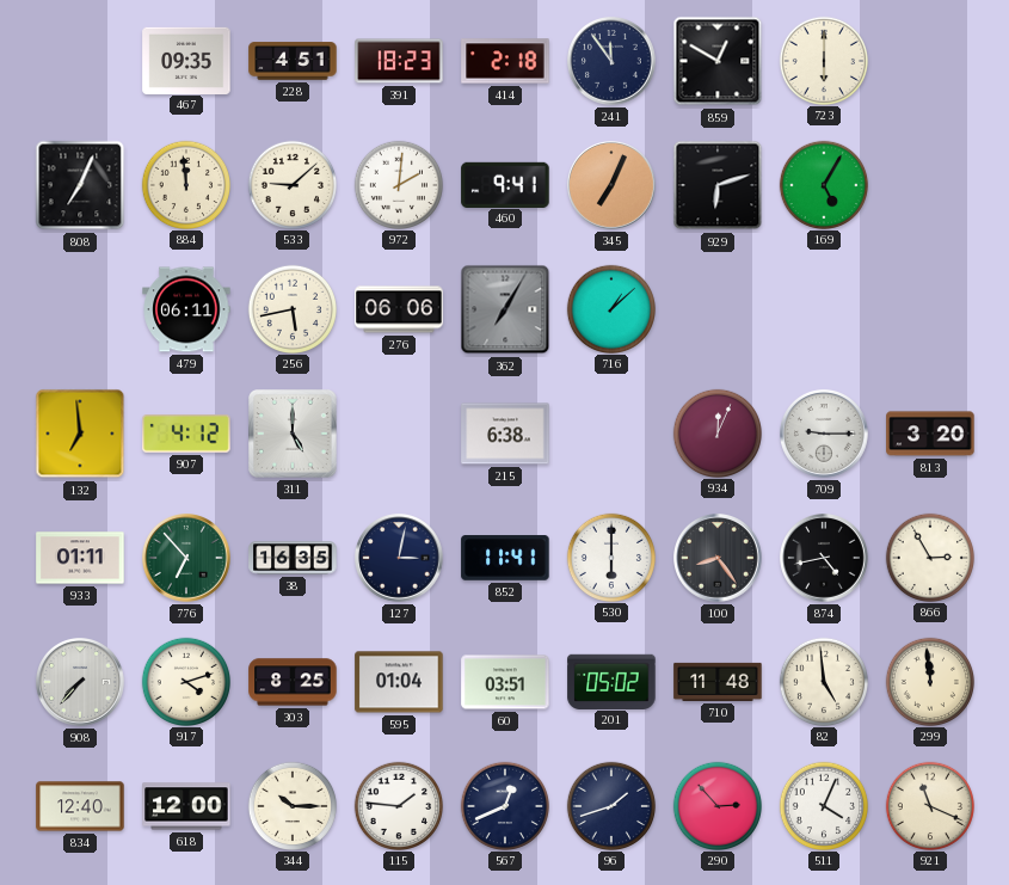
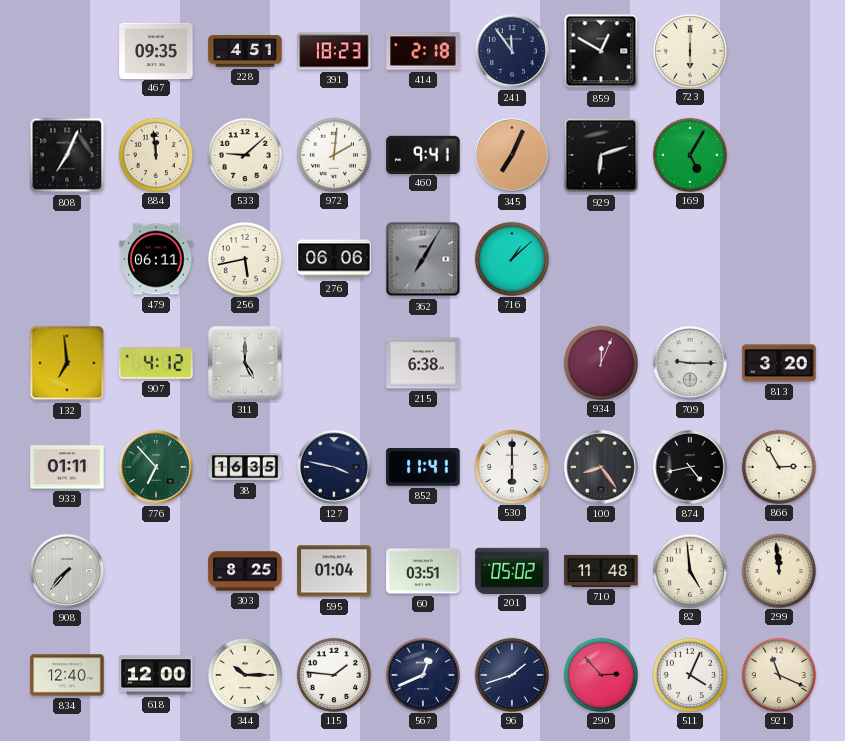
127: 3:02 -> 3:47 (335, 468)
917: 4:12 -> none (185, 681)
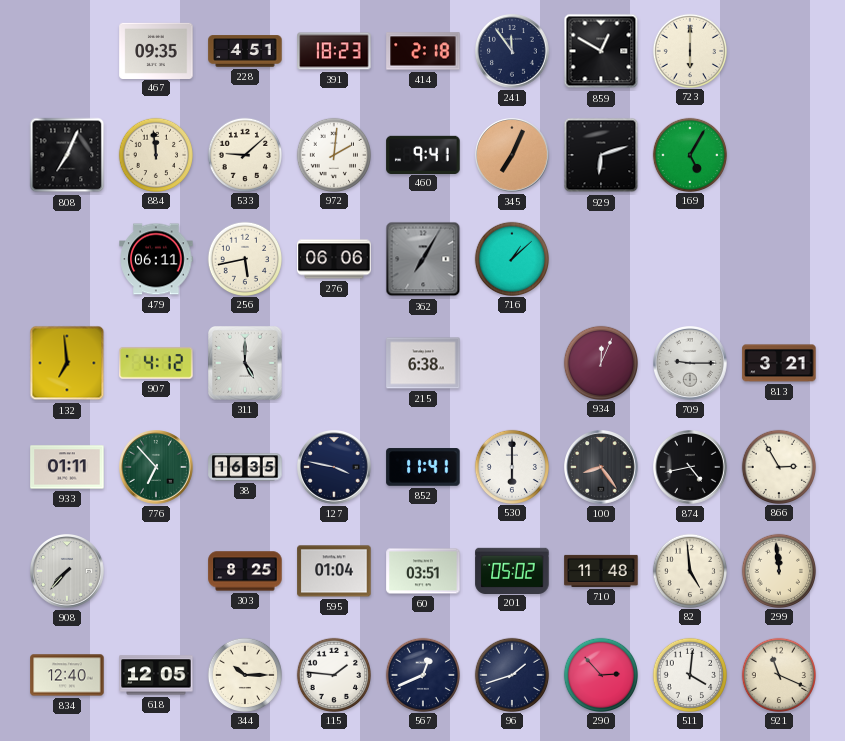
813: 3:20 -> 3:21 (779, 363)
618: 12:00 -> 12:05 (156, 675)
511: 4:04 -> 4:01 (689, 674)
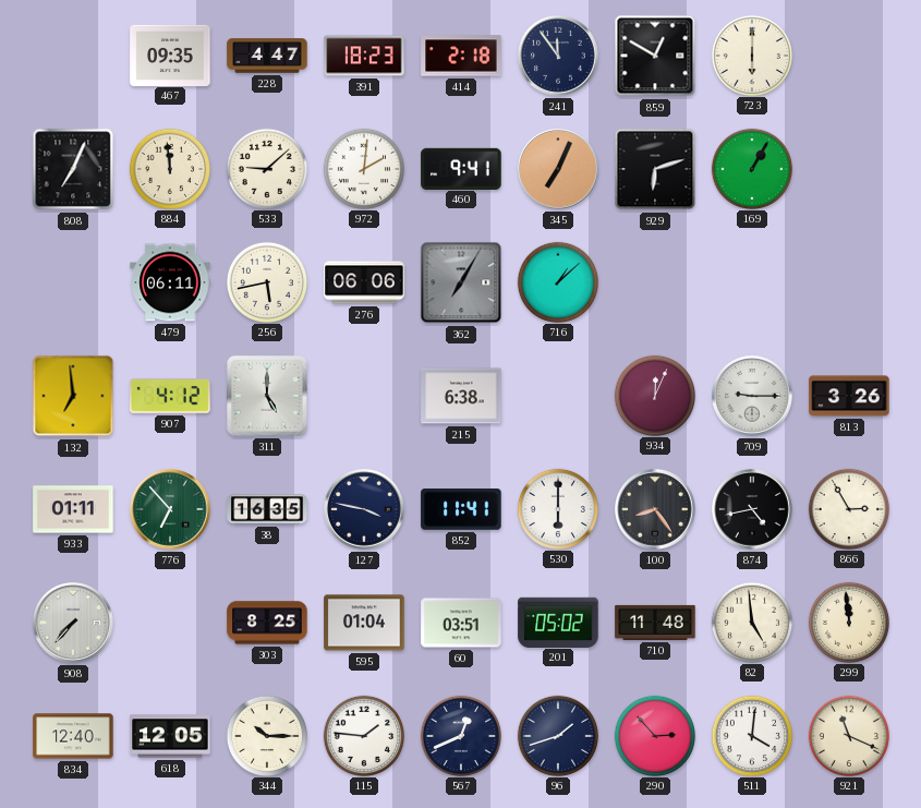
228: 4:51 -> 4:47 (267, 56)
169: 5:05 -> 1:05 (751, 168)
813: 3:21 -> 3:26 (849, 396)
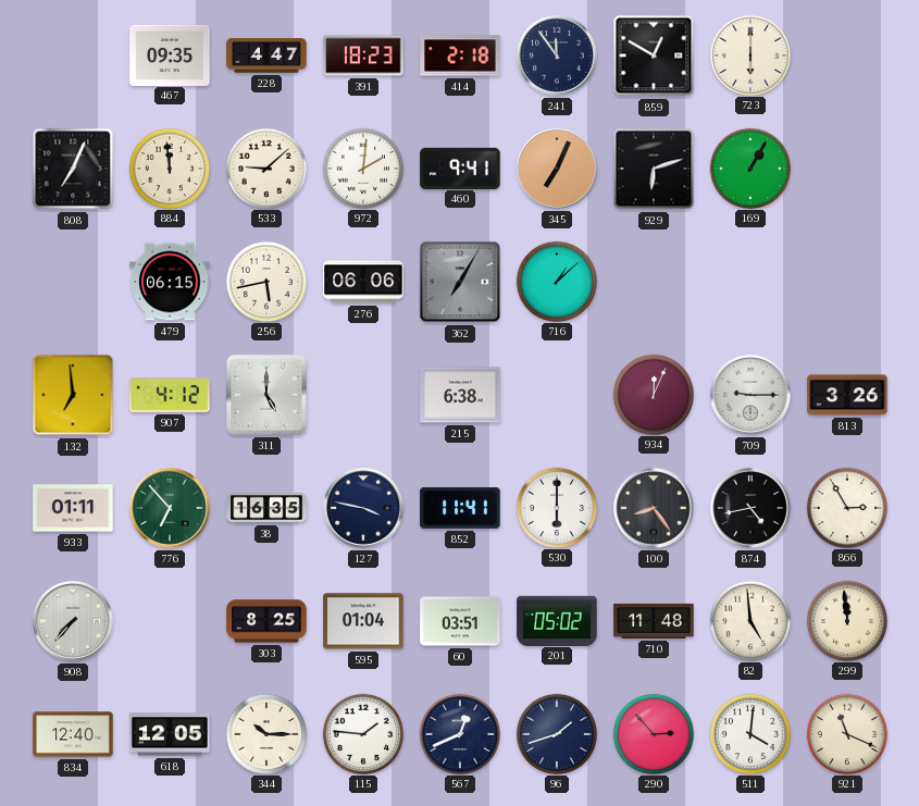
479: 06:11 -> 06:15 (170, 282)
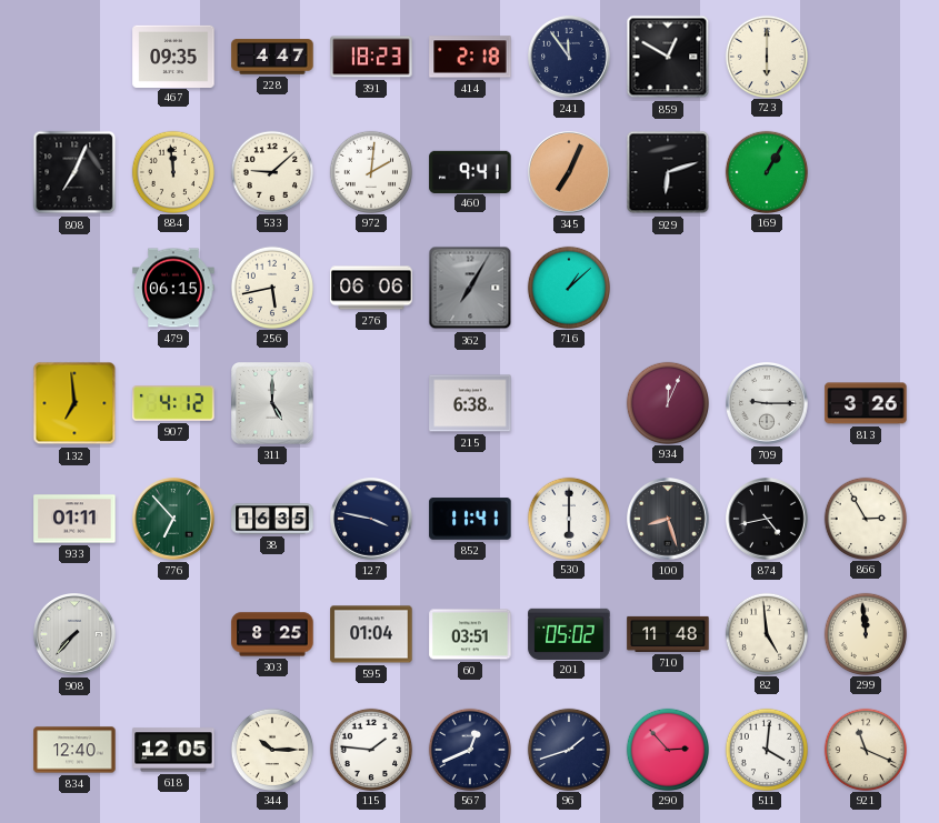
100: 8:24 -> 8:27 (669, 520)
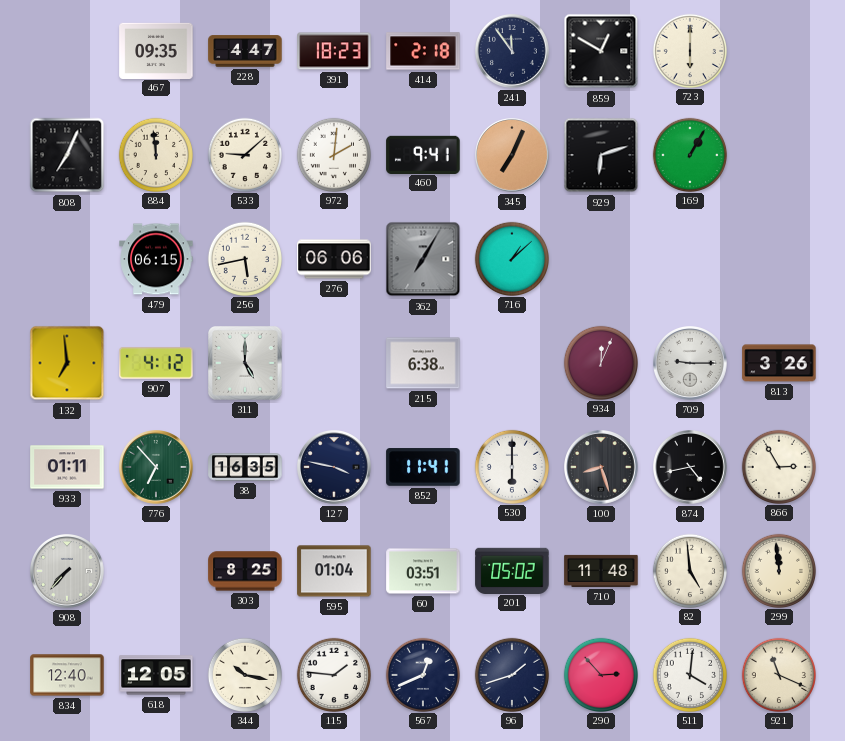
344: 10:15 -> 10:17 (244, 674)
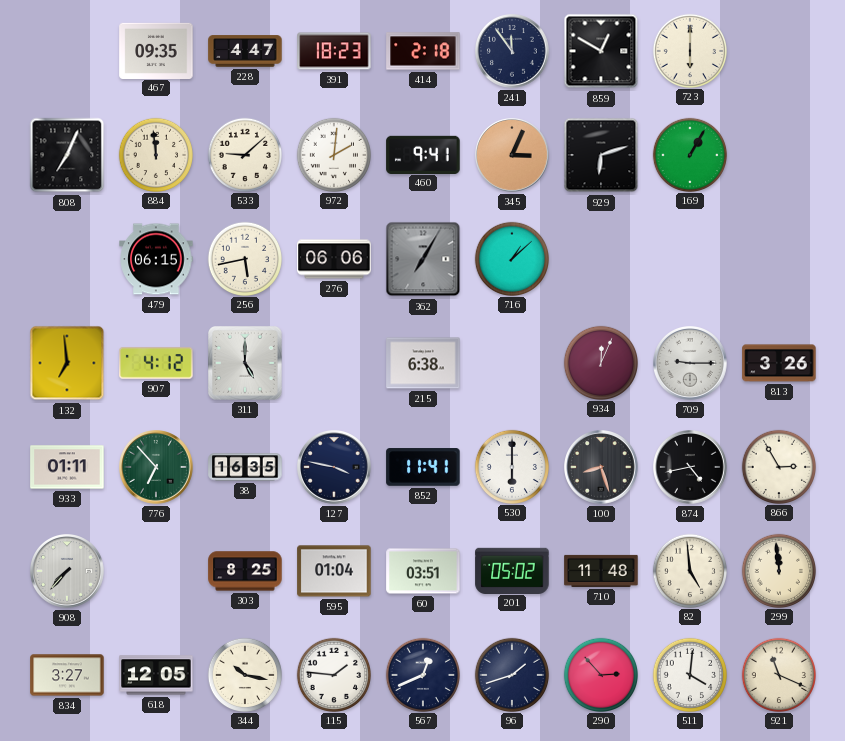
345: 7:04 -> 3:04 (513, 156)
834: 12:40 -> 3:27 (67, 675)
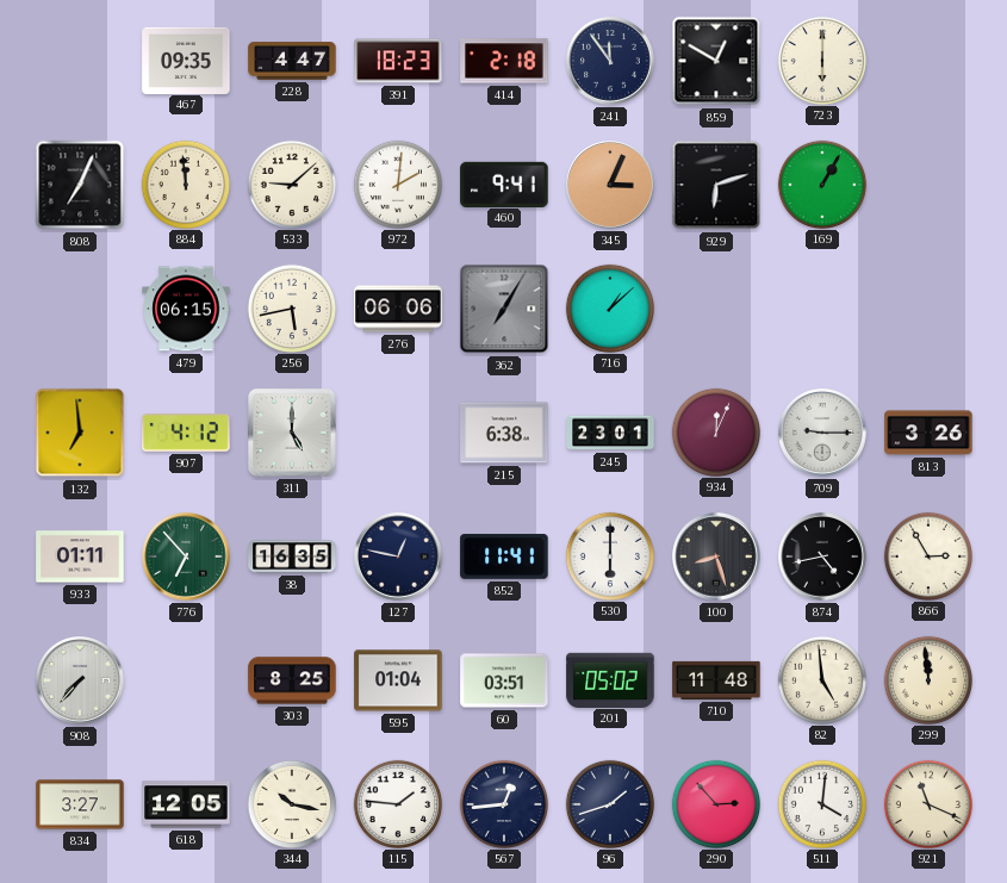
245: none -> 23:01 (610, 433)
127: 3:47 -> 12:47 (399, 558)
567: 12:41 -> 12:44 (503, 803)
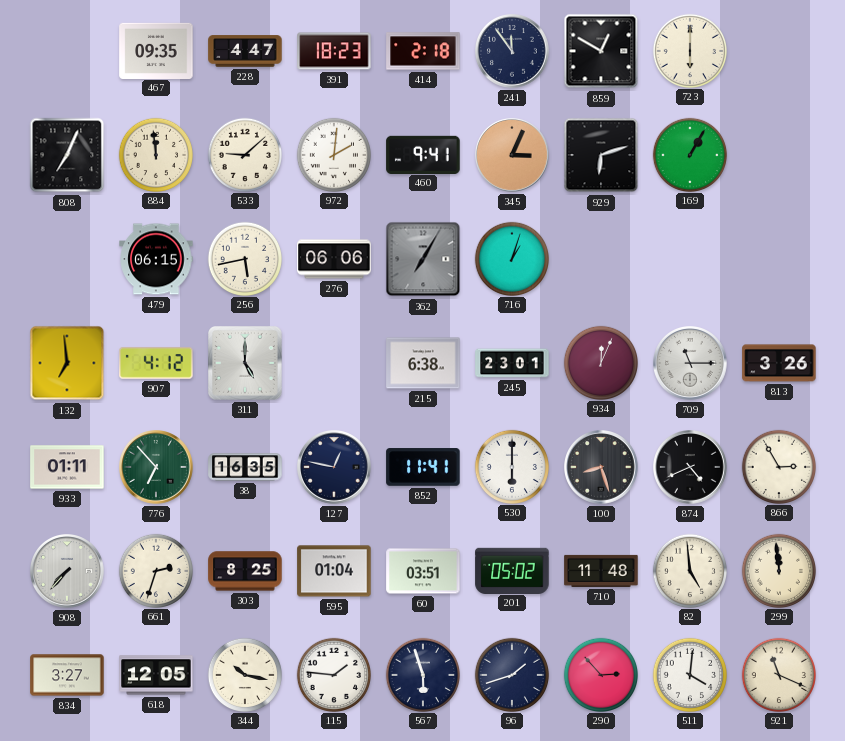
716: 1:08 -> 1:03 (511, 258)
709: 9:15 -> 11:15 (691, 364)
874: 4:43 -> 4:41 (691, 468)
661: none -> 2:33 (155, 570)
567: 12:44 -> 5:57 (422, 674)
